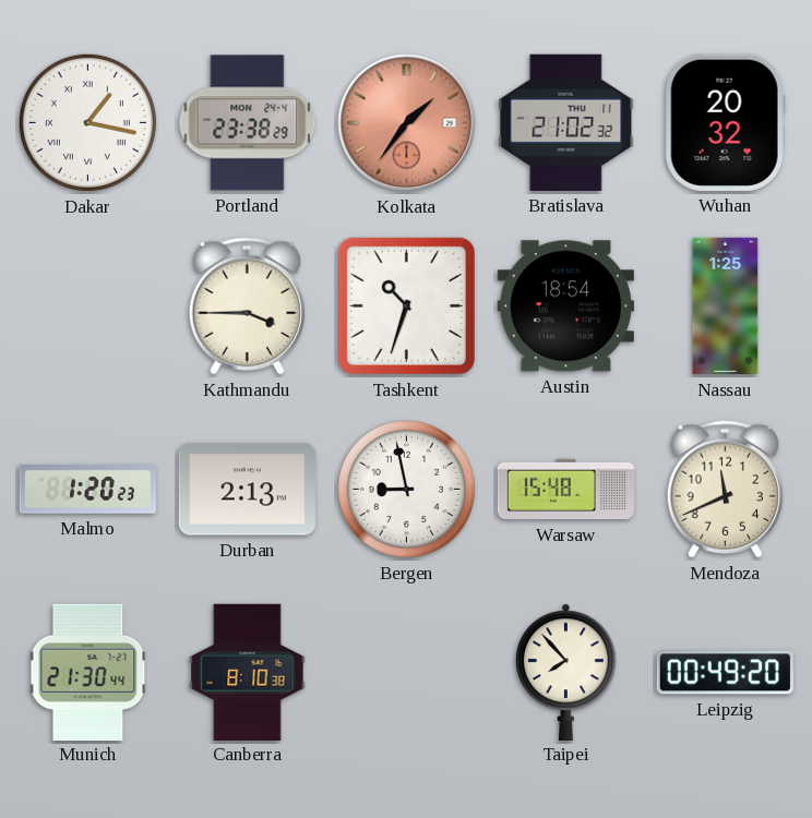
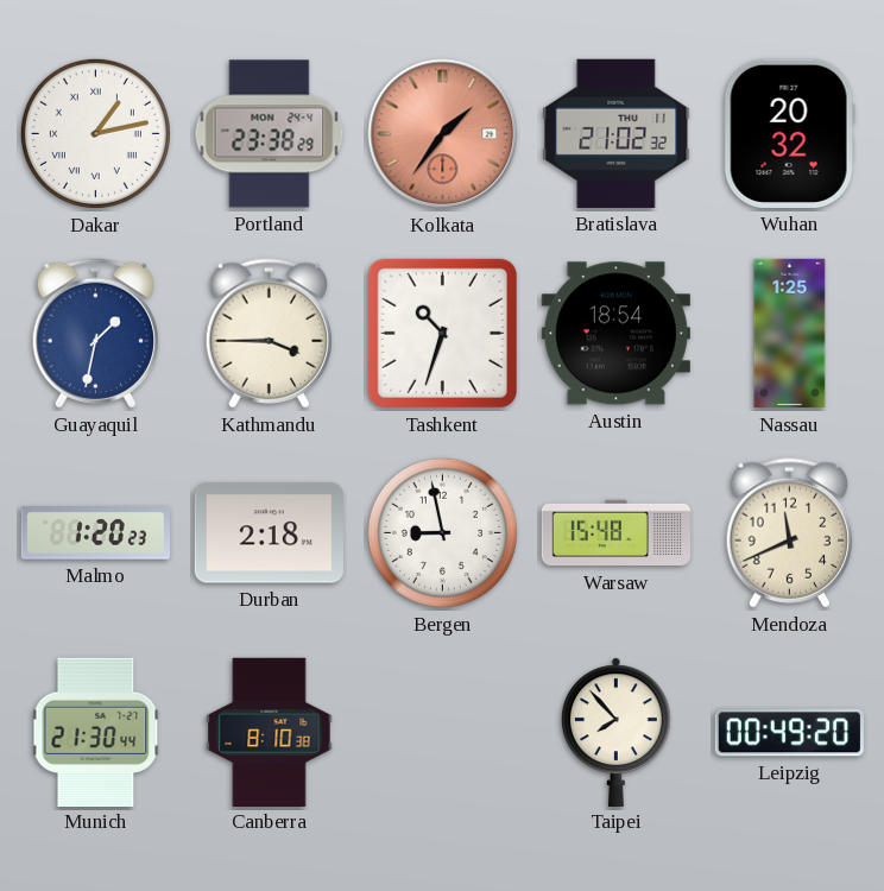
Dakar: 1:17 -> 1:13 (95, 133)
Guayaquil: none -> 1:32 (95, 334)
Durban: 2:13 -> 2:18 (269, 533)
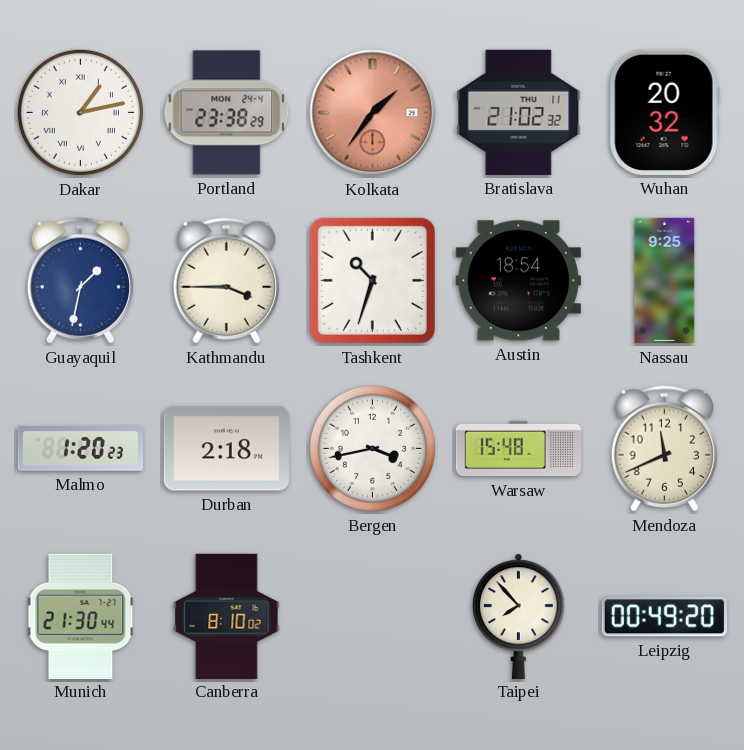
Nassau: 1:25 -> 9:25 (665, 281)
Bergen: 8:58 -> 3:43 (372, 448)
Canberra: 8:10:38 -> 8:10:02 (227, 616)
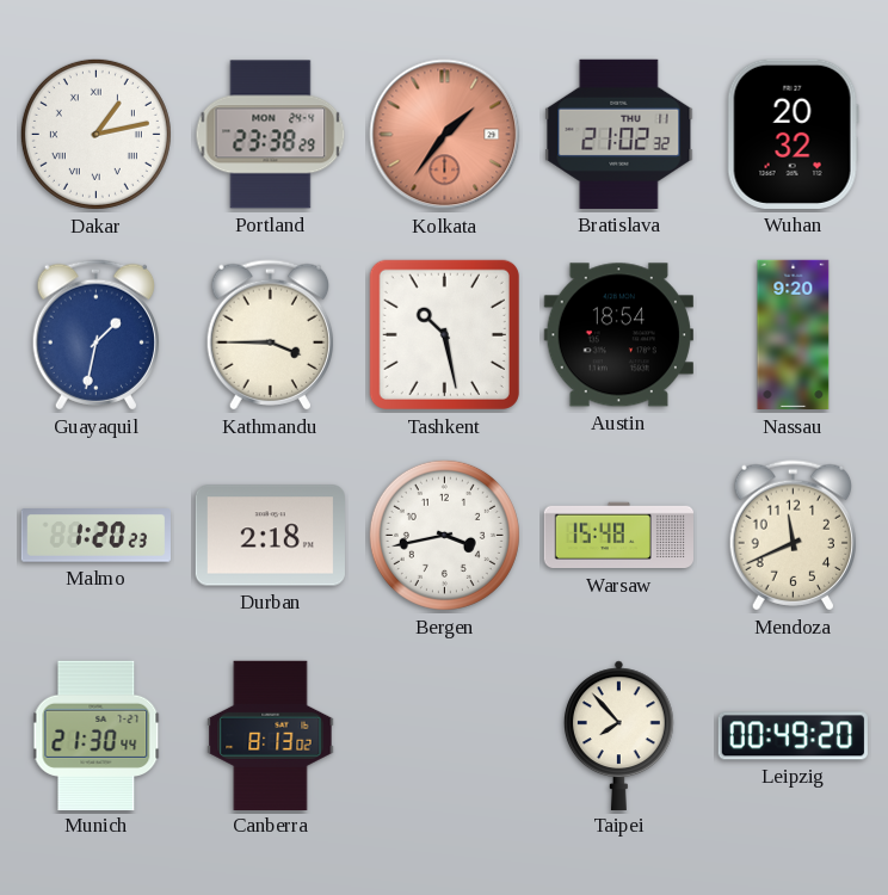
Tashkent: 10:33 -> 10:28 (444, 334)
Nassau: 9:25 -> 9:20 (794, 335)
Canberra: 8:10 -> 8:13 (271, 735)
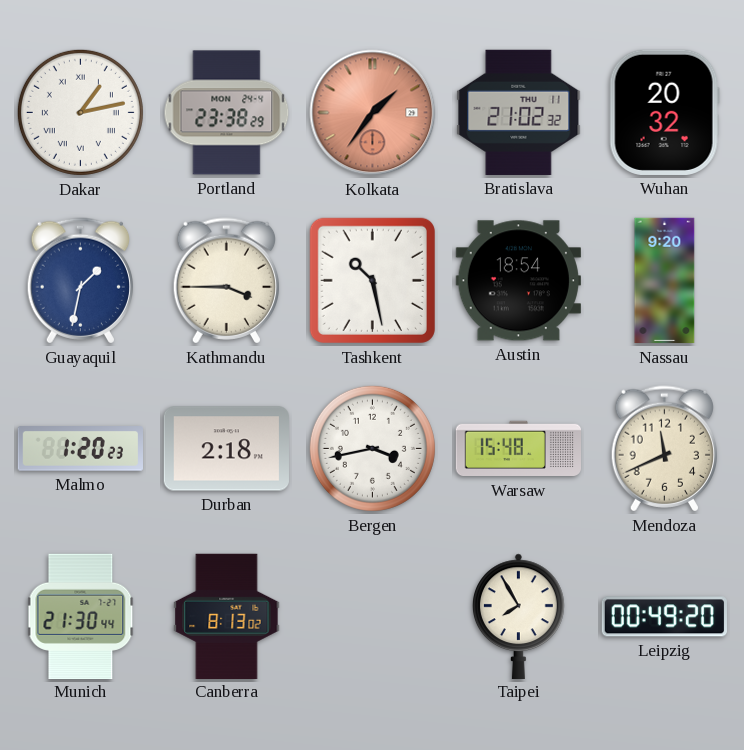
Taipei: 7:53 -> 7:55 (518, 616)
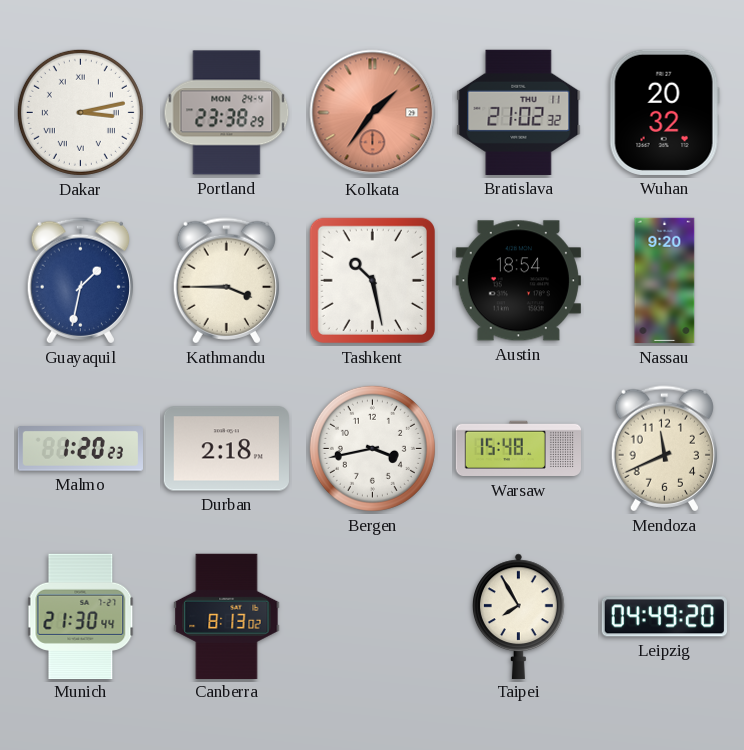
Dakar: 1:13 -> 3:13 (80, 112)
Leipzig: 00:49 -> 04:49 (664, 617)
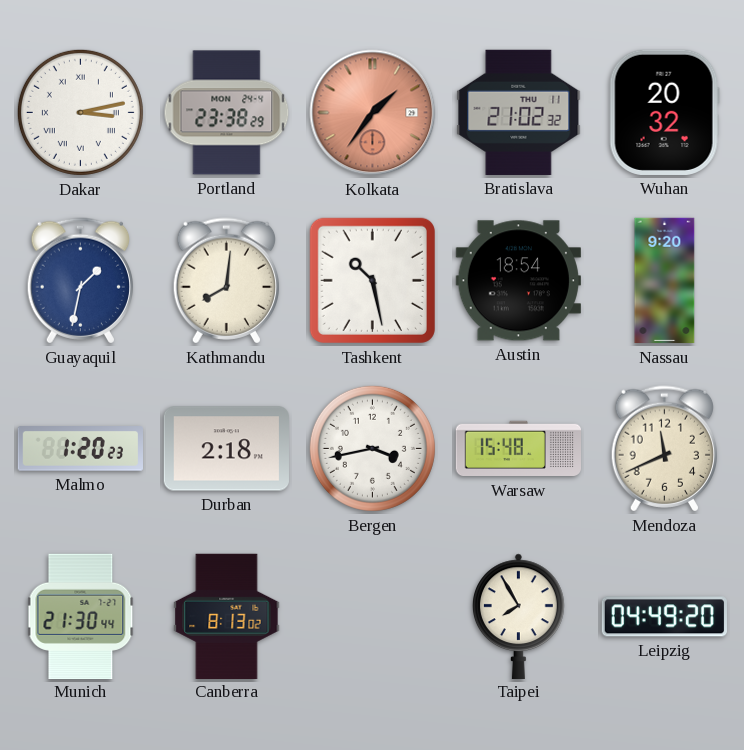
Kathmandu: 3:45 -> 8:01 (226, 281)
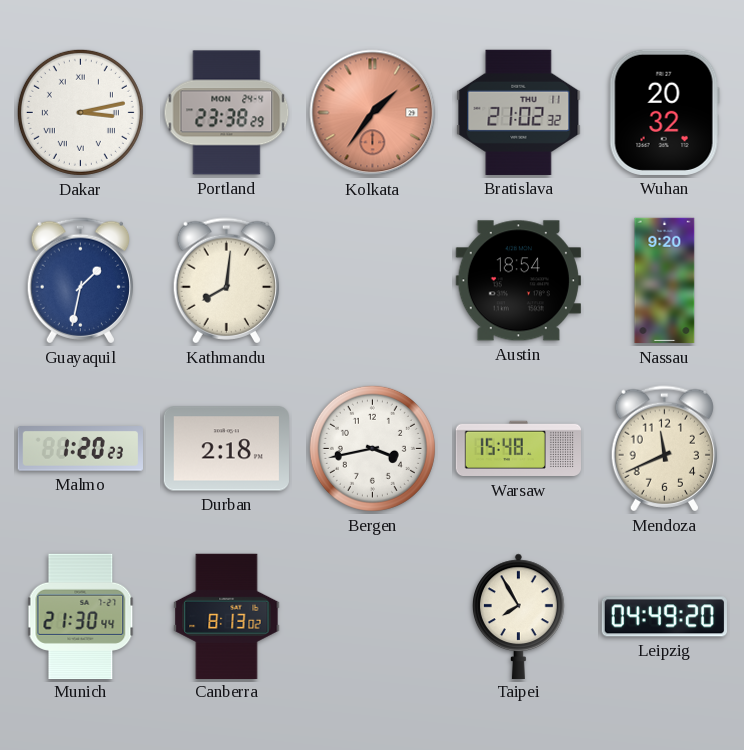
Tashkent: 10:28 -> none (372, 280)
